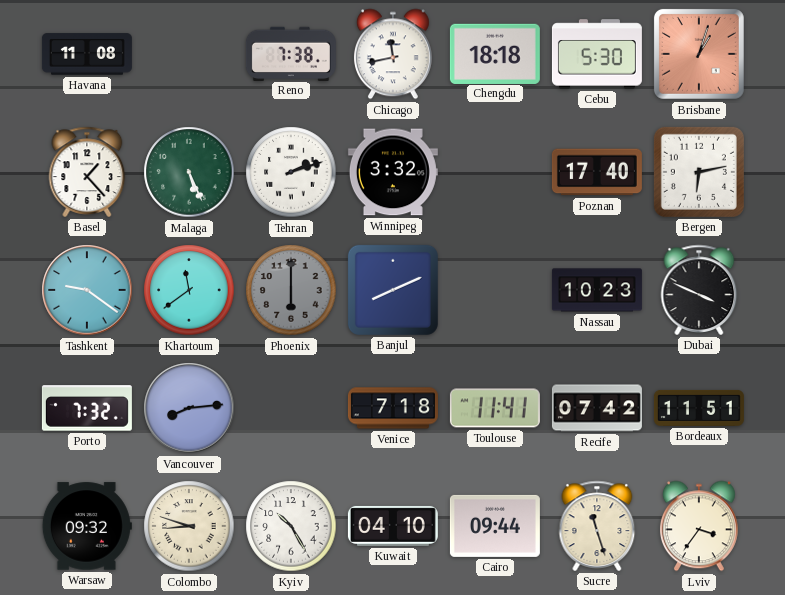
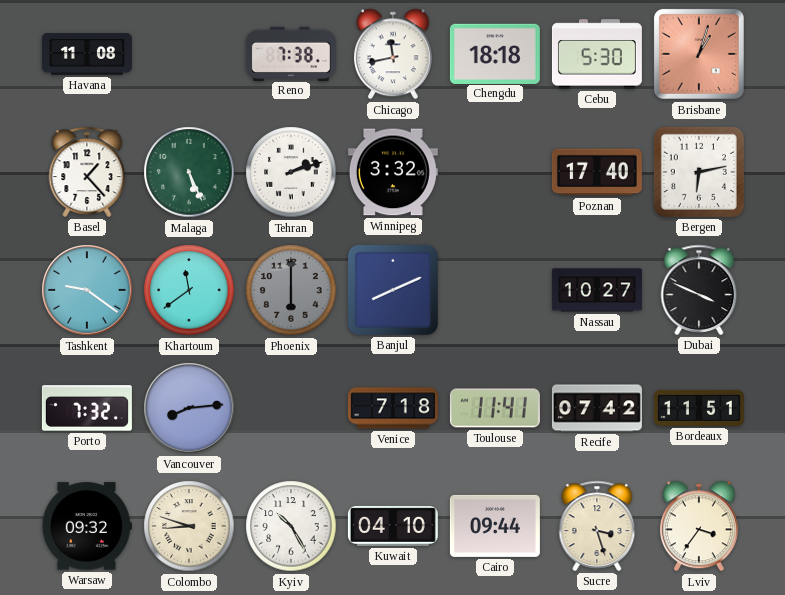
Nassau: 10:23 -> 10:27 (597, 290)
Sucre: 11:27 -> 3:27 (597, 526)
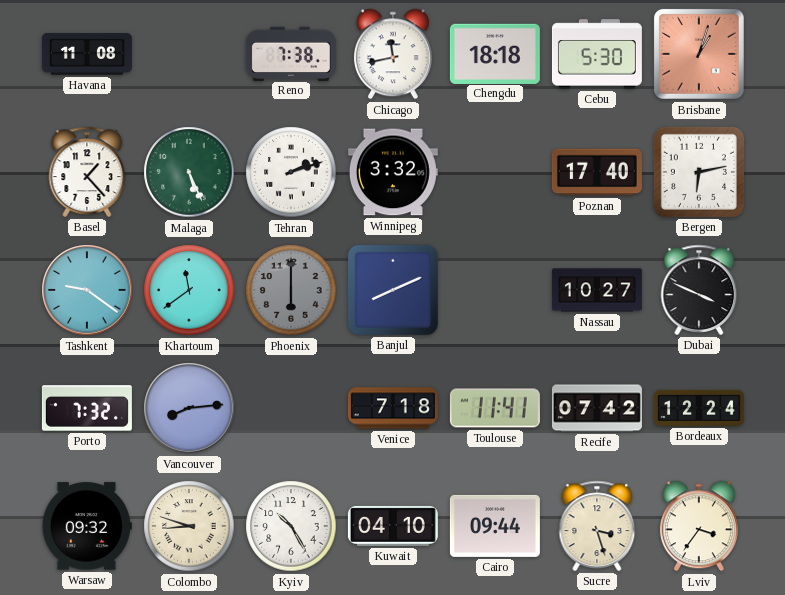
Bordeaux: 11:51 -> 12:24 (699, 408)
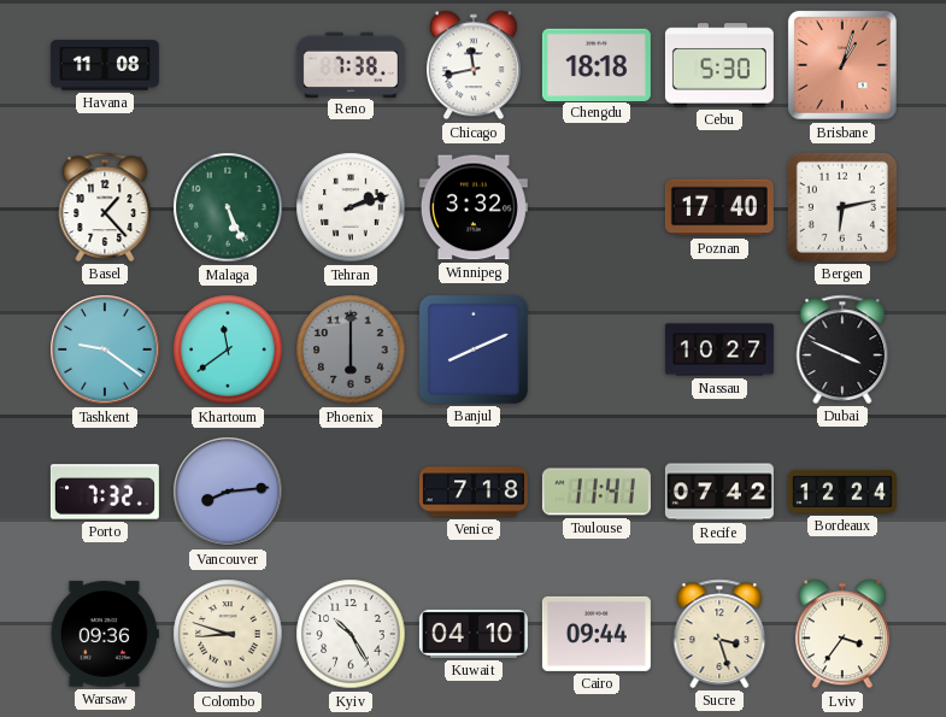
Warsaw: 09:32 -> 09:36 (105, 634)
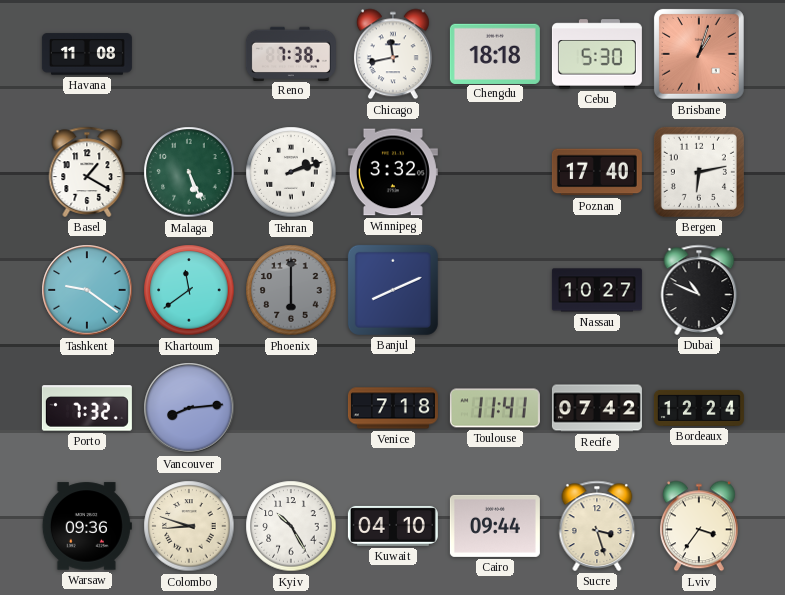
Basel: 1:23 -> 1:20 (87, 172)
Dubai: 3:49 -> 10:49 (699, 290)
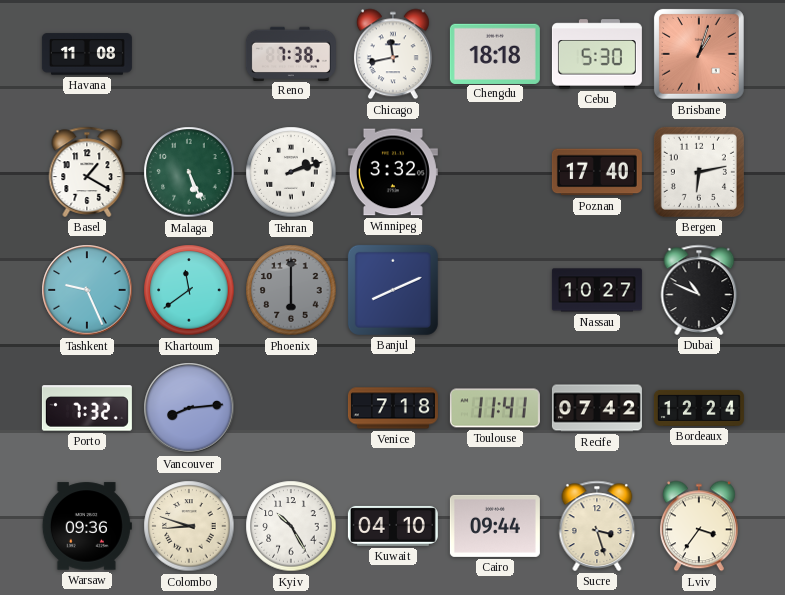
Tashkent: 9:21 -> 9:26 (87, 290)
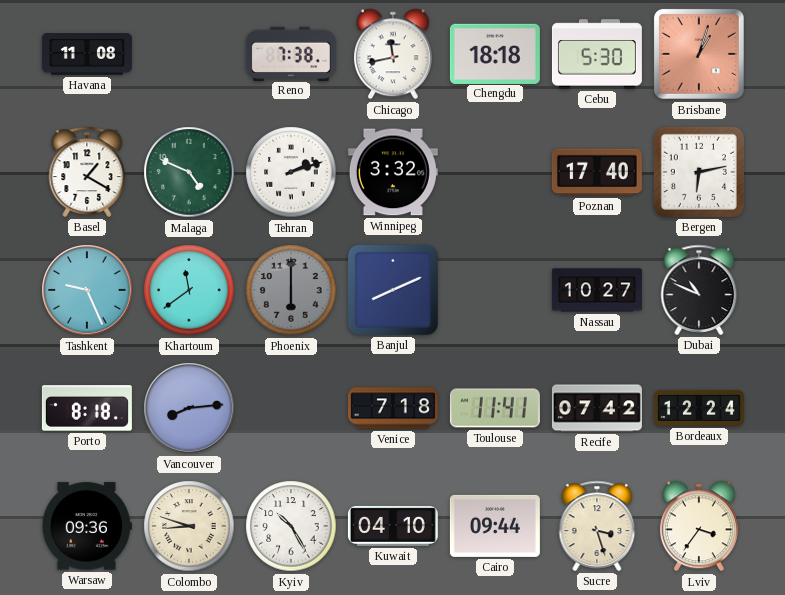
Malaga: 5:26 -> 4:49 (189, 172)
Porto: 7:32 -> 8:18 (87, 408)
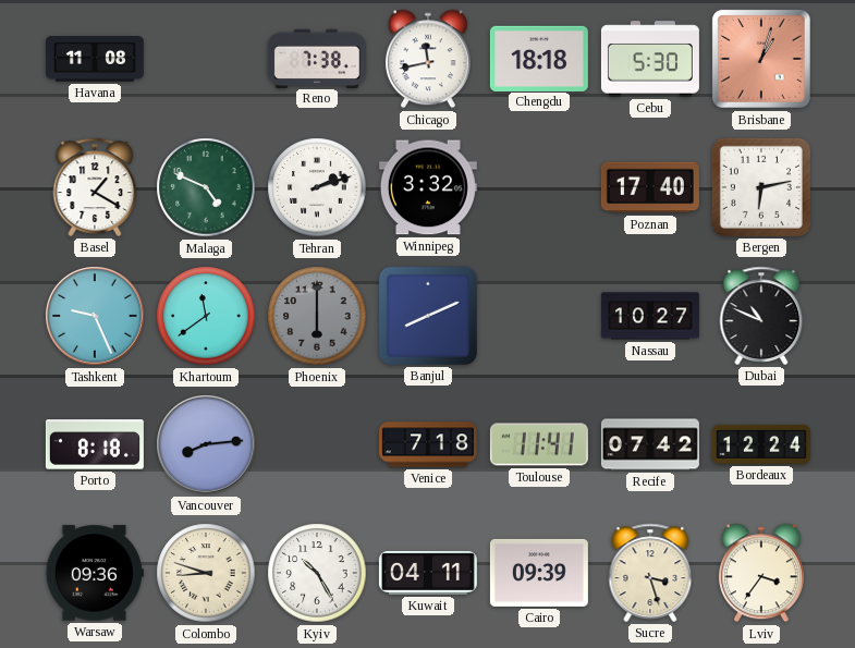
Kuwait: 04:10 -> 04:11 (428, 573)
Cairo: 09:44 -> 09:39 (539, 573)
